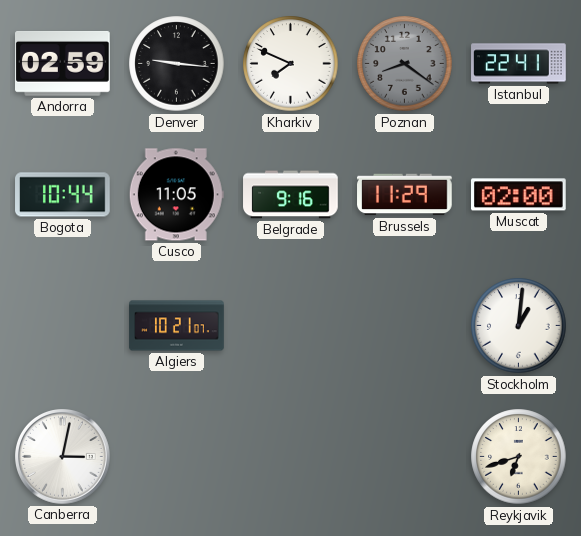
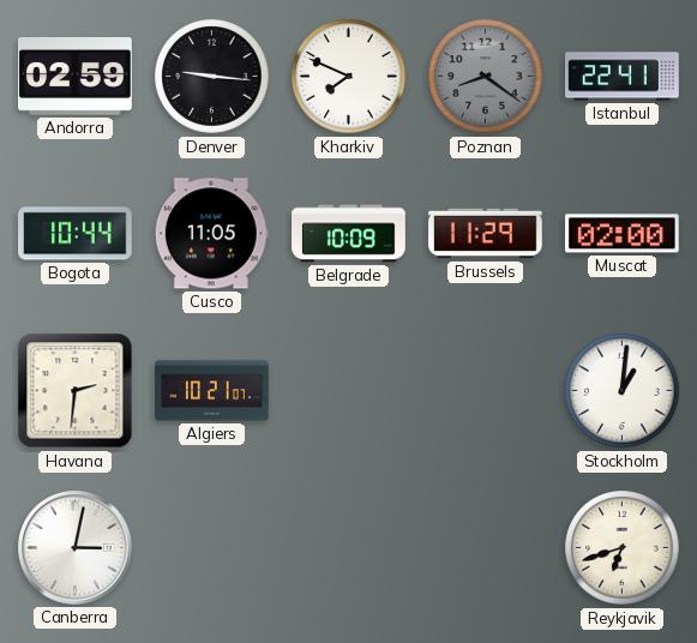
Belgrade: 9:16 -> 10:09 (349, 234)
Havana: none -> 2:31 (76, 391)
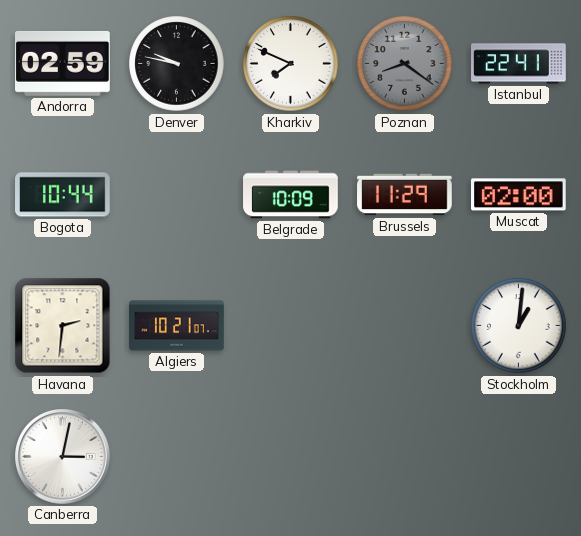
Denver: 9:16 -> 9:47 (177, 64)
Cusco: 11:05 -> none (211, 234)
Reykjavik: 6:42 -> none (623, 548)
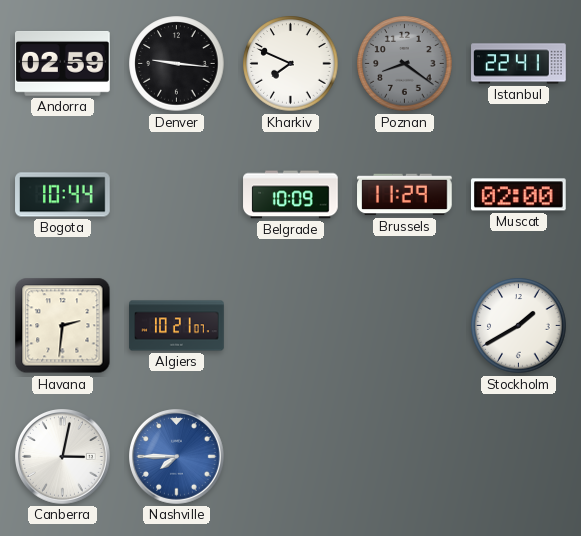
Denver: 9:47 -> 9:16 (177, 64)
Stockholm: 1:01 -> 1:40 (519, 326)
Nashville: none -> 7:45 (177, 457)
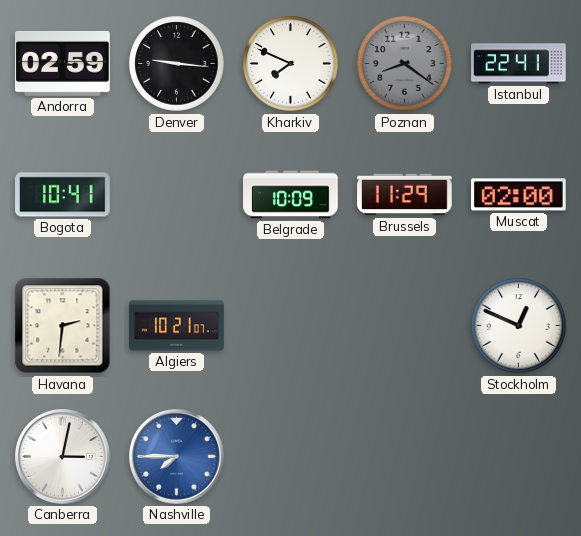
Bogota: 10:44 -> 10:41 (63, 195)
Stockholm: 1:40 -> 12:49 (519, 326)
